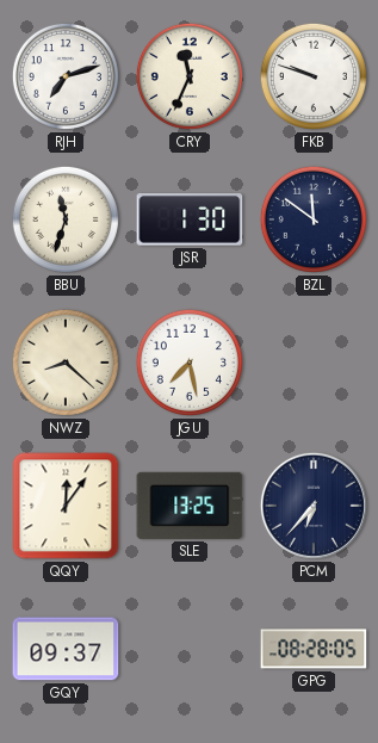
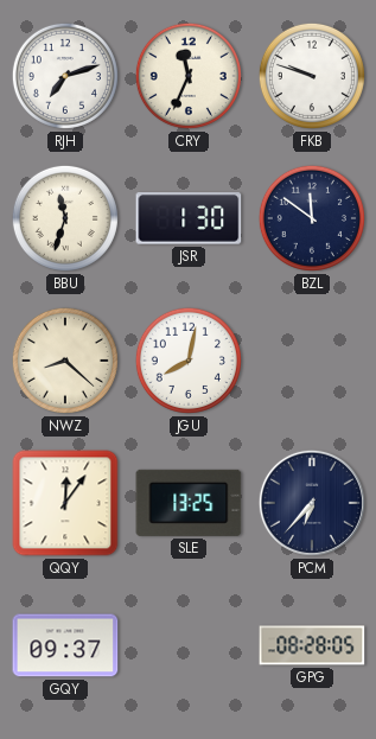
JGU: 7:28 -> 8:02 (189, 361)
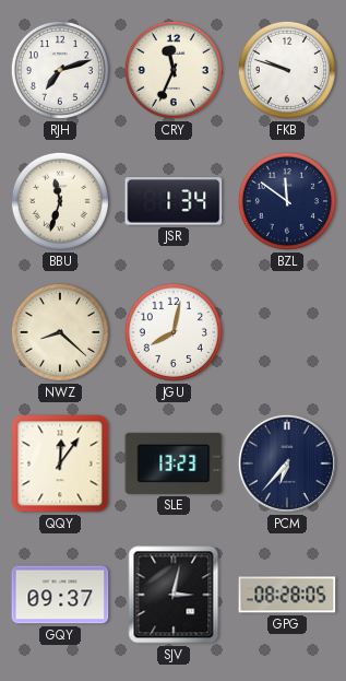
JSR: 1:30 -> 1:34 (174, 201)
SLE: 13:25 -> 13:23 (174, 463)
SJV: none -> 3:02 (174, 595)
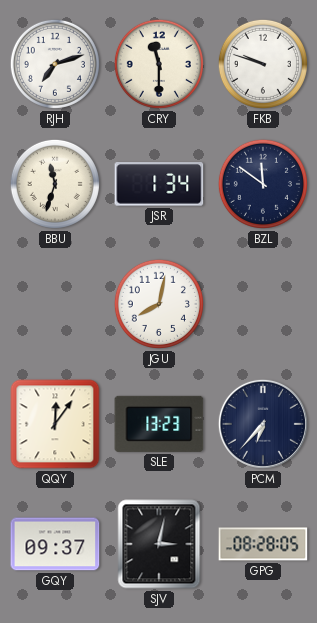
CRY: 11:34 -> 11:30 (159, 64)
NWZ: 8:22 -> none (60, 332)
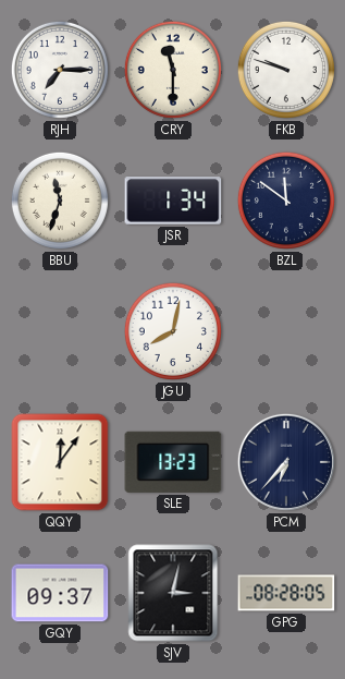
RJH: 7:12 -> 7:15 (60, 70)
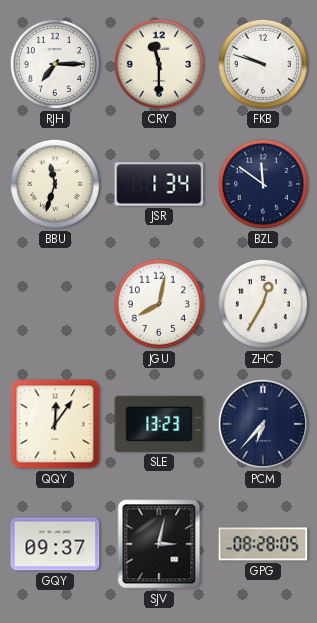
ZHC: none -> 12:35 (263, 304)
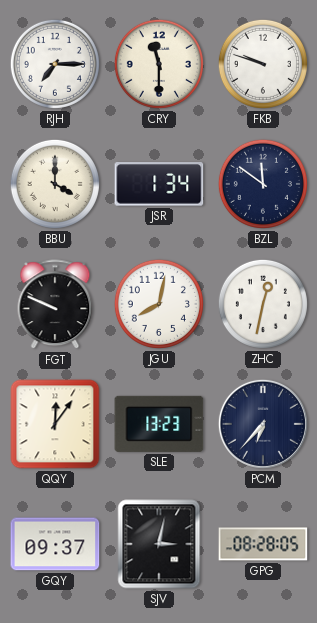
BBU: 11:33 -> 4:00 (55, 184)
FGT: none -> 9:49 (55, 305)
ZHC: 12:35 -> 12:32 (263, 304)
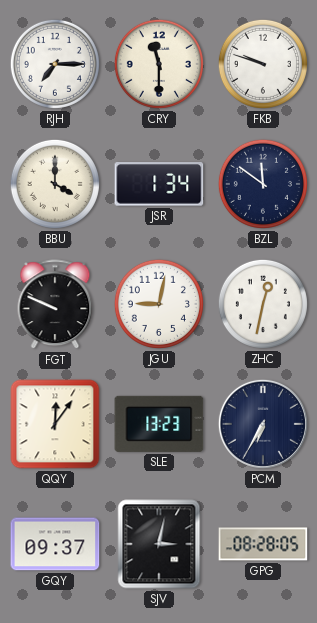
JGU: 8:02 -> 9:02 (159, 304)
PCM: 6:37 -> 6:35 (263, 424)
